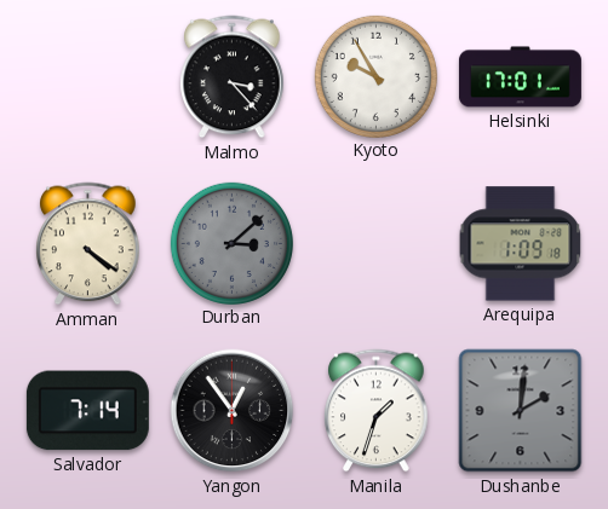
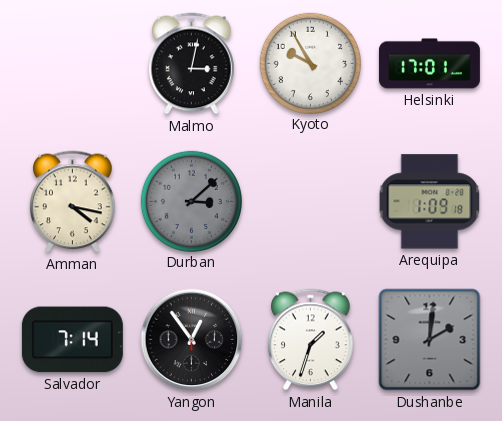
Malmo: 3:23 -> 3:02 (192, 64)
Amman: 4:21 -> 4:17 (73, 202)
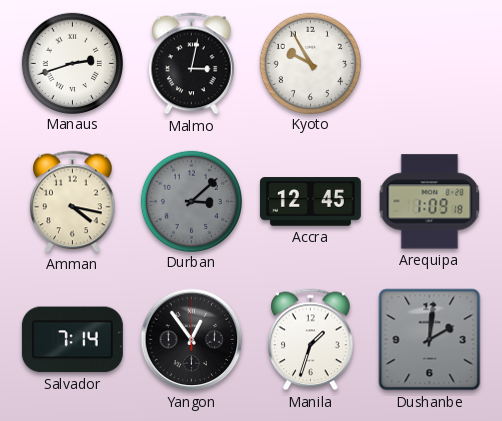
Manaus: none -> 2:42 (72, 63)
Helsinki: 17:01 -> none (429, 64)
Accra: none -> 12:45 (310, 202)
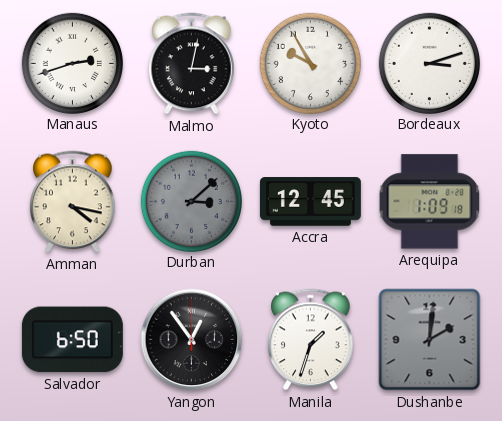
Bordeaux: none -> 3:12 (429, 63)
Salvador: 7:14 -> 6:50 (72, 340)
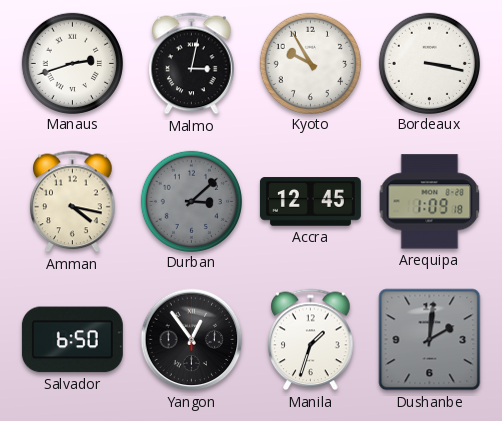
Bordeaux: 3:12 -> 3:17 (429, 63)
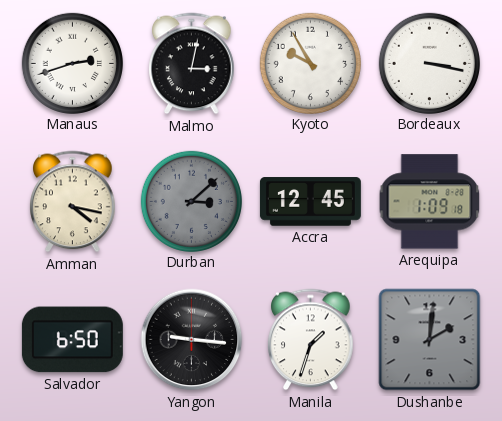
Yangon: 12:54 -> 9:16 (192, 340)
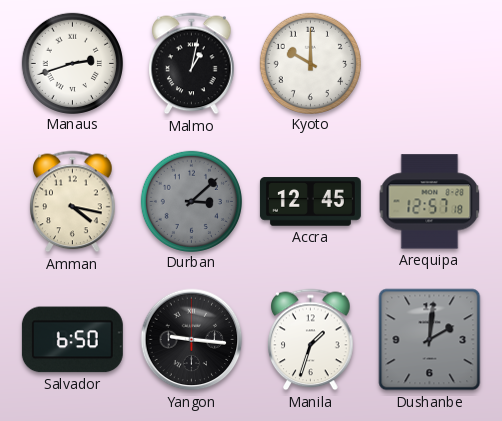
Malmo: 3:02 -> 1:02 (192, 64)
Kyoto: 9:55 -> 10:00 (310, 63)
Bordeaux: 3:17 -> none (429, 63)
Arequipa: 1:09 -> 12:57 (430, 202)
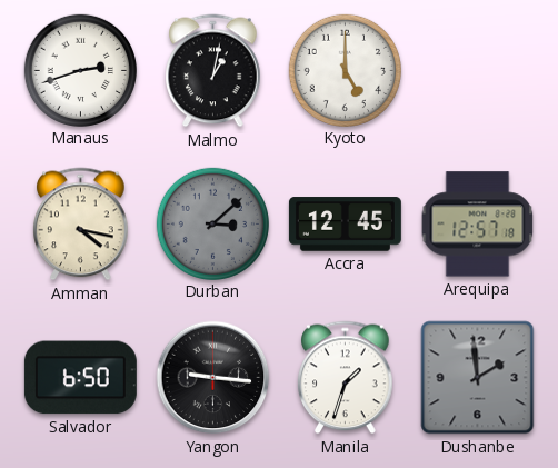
Kyoto: 10:00 -> 5:00 (345, 70)
Dushanbe: 2:01 -> 1:59 (478, 378)
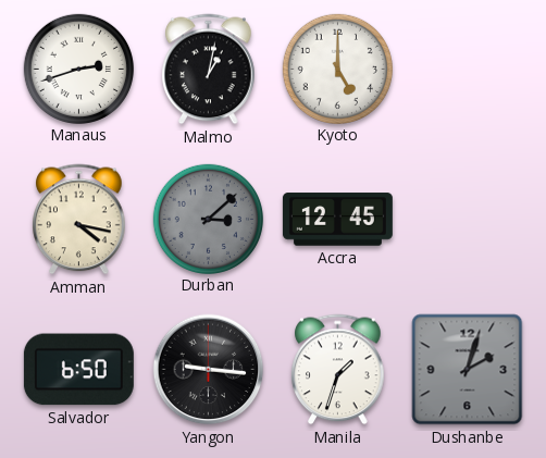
Arequipa: 12:57 -> none (478, 225)
Dushanbe: 1:59 -> 2:03 (468, 370)
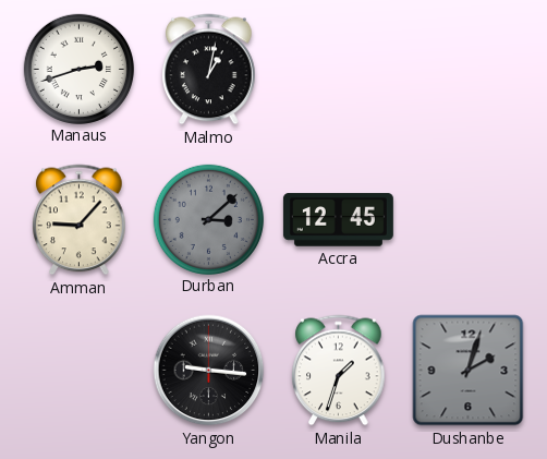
Kyoto: 5:00 -> none (337, 69)
Amman: 4:17 -> 9:07 (80, 220)
Salvador: 6:50 -> none (78, 370)
